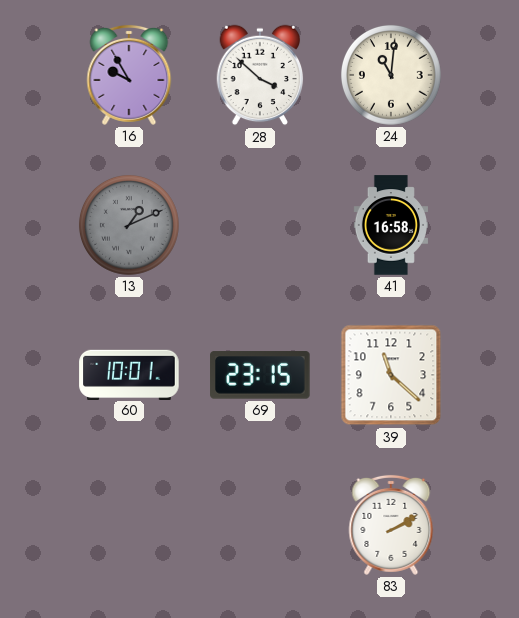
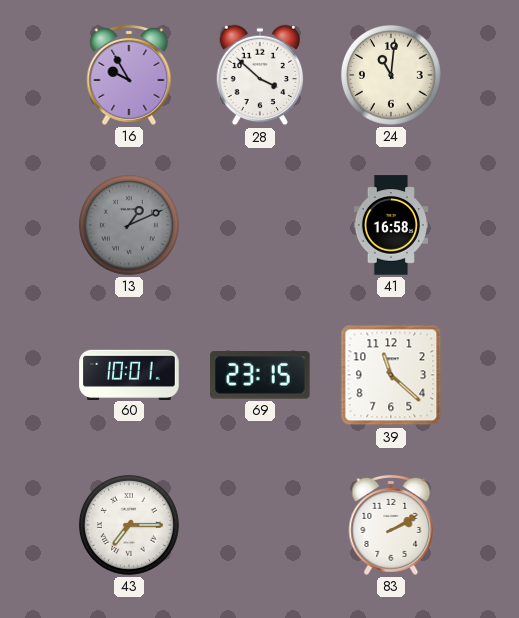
43: none -> 7:15 (129, 525)
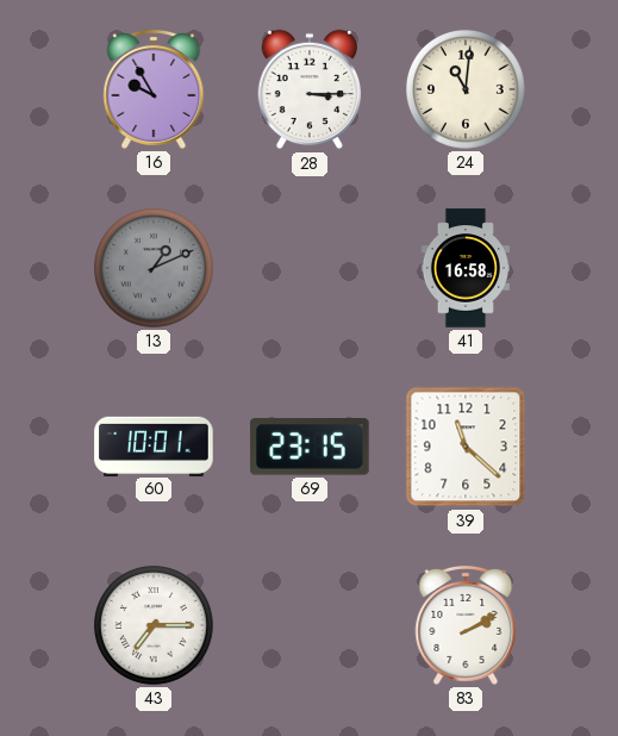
28: 3:52 -> 3:15 (310, 89)
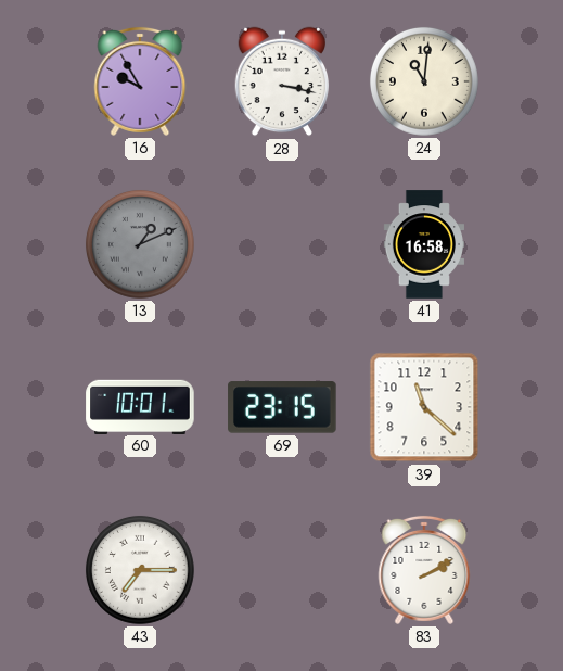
28: 3:15 -> 3:17 (282, 81)
